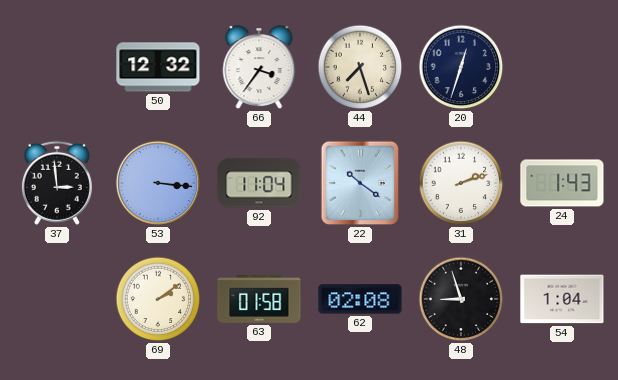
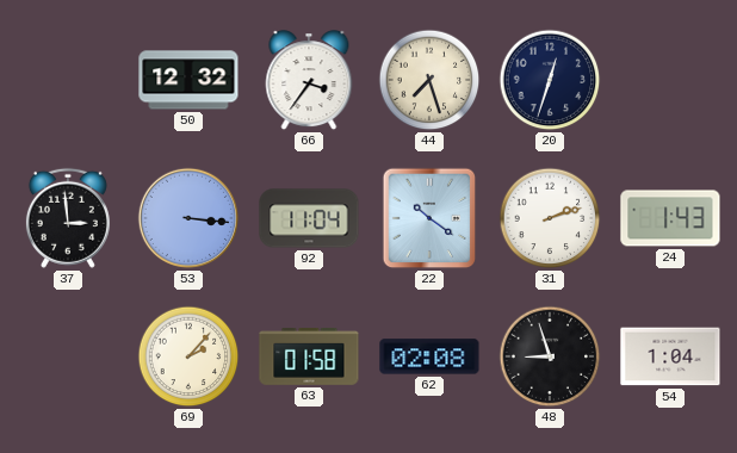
69: 2:09 -> 2:07 (188, 356)
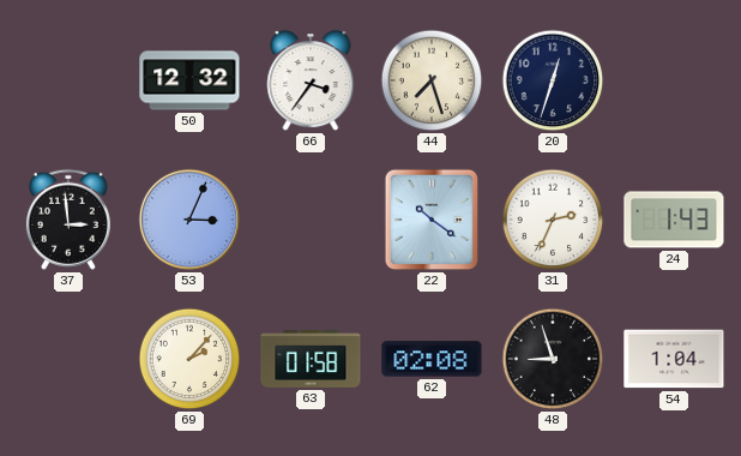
53: 3:16 -> 3:04 (189, 220)
92: 11:04 -> none (309, 218)
31: 2:12 -> 2:34 (553, 220)
